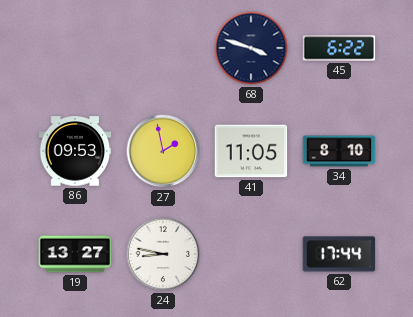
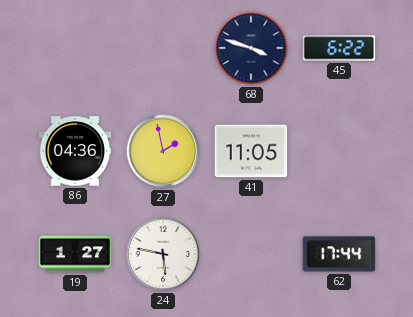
86: 09:53 -> 04:36 (75, 151)
34: 8:10 -> none (339, 151)
19: 13:27 -> 1:27 (75, 254)
24: 8:47 -> 5:47 (163, 254)
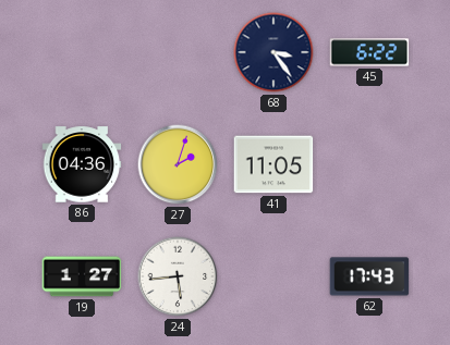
68: 3:48 -> 3:24 (273, 52)
27: 1:58 -> 2:03 (178, 164)
24: 5:47 -> 5:44 (178, 276)
62: 17:44 -> 17:43 (369, 276)
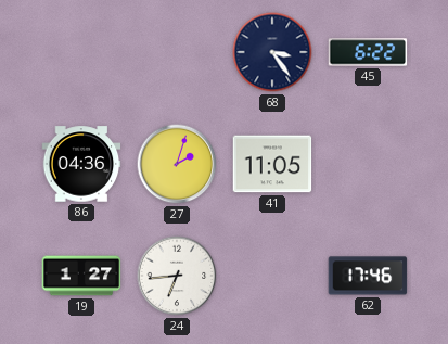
24: 5:44 -> 6:44 (177, 276)
62: 17:43 -> 17:46 (368, 276)
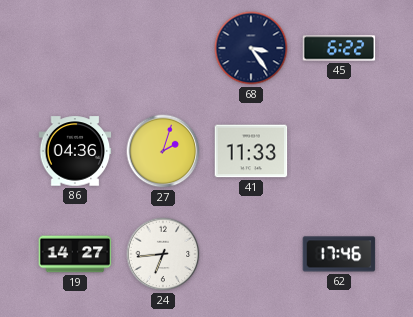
41: 11:05 -> 11:33 (251, 151)
19: 1:27 -> 14:27 (75, 254)
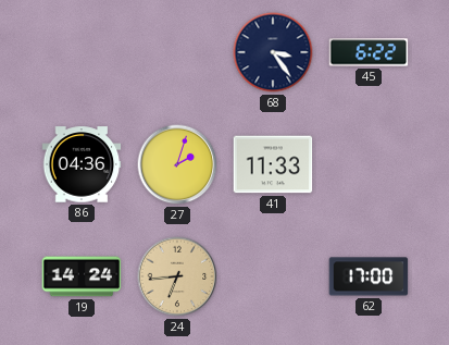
19: 14:27 -> 14:24 (82, 276)
24 dial: white -> champagne (177, 276)
62: 17:46 -> 17:00 (369, 276)
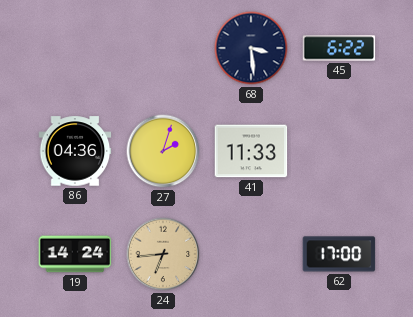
68: 3:24 -> 3:29 (251, 48)
